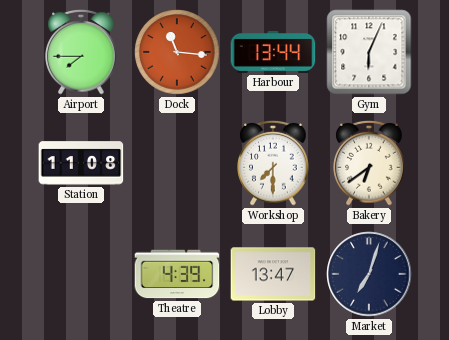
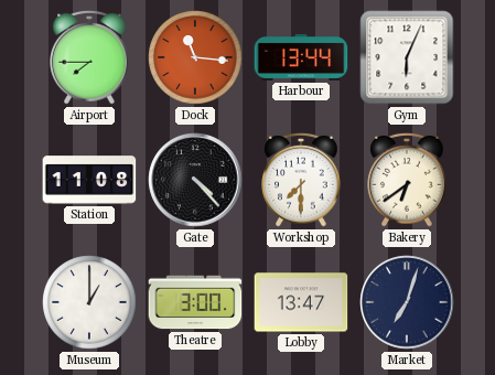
Gate: none -> 4:23 (195, 180)
Museum: none -> 1:00 (89, 302)
Theatre: 4:39 -> 3:00 (195, 302)
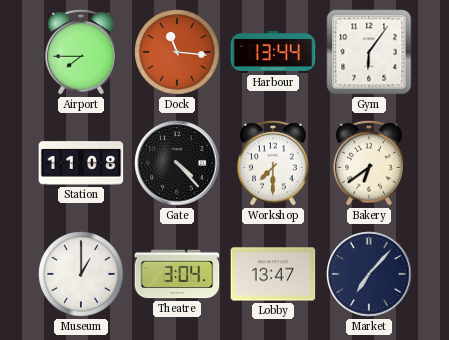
Gym: 6:04 -> 6:06 (369, 52)
Theatre: 3:00 -> 3:04 (177, 274)
Market: 7:03 -> 7:07 (369, 274)
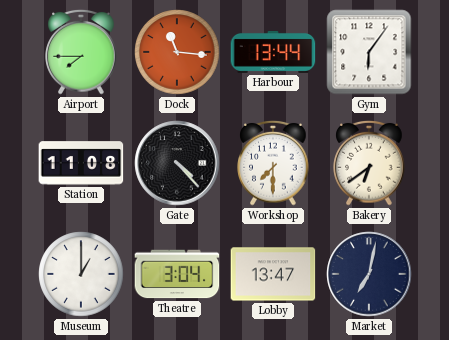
Market: 7:07 -> 7:02 (369, 274)
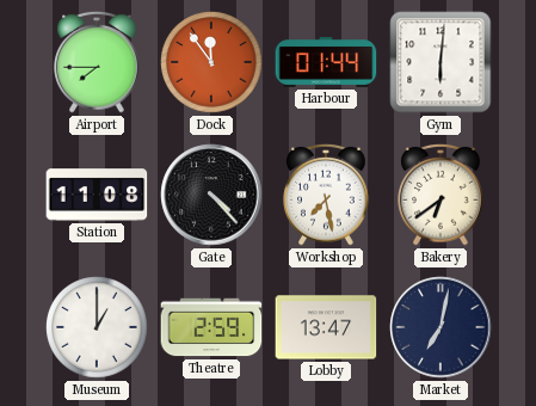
Dock: 11:16 -> 11:54 (211, 62)
Harbour: 13:44 -> 01:44 (326, 62)
Gym: 6:06 -> 6:01 (440, 62)
Workshop: 7:30 -> 7:28 (326, 195)
Theatre: 3:04 -> 2:59 (211, 327)
